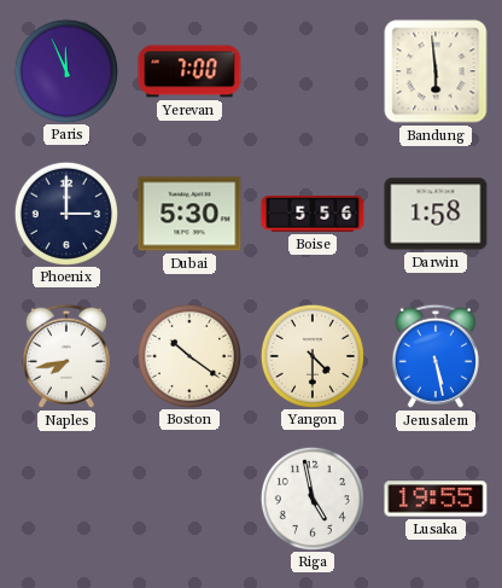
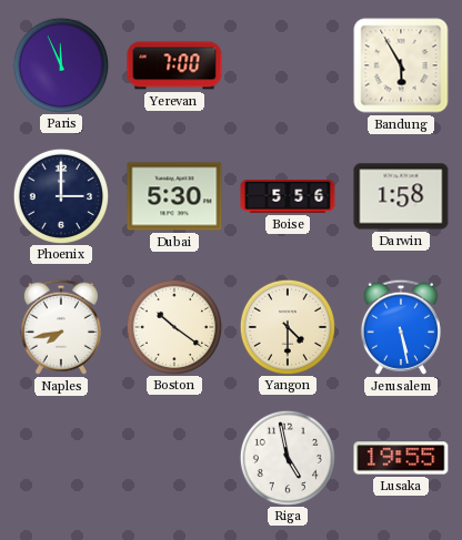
Bandung: 5:59 -> 5:55 (401, 65)
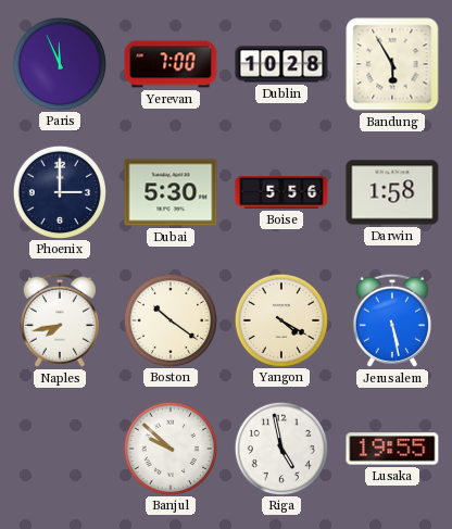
Dublin: none -> 10:28 (281, 64)
Yangon: 4:30 -> 4:20 (280, 319)
Banjul: none -> 9:52 (169, 448)
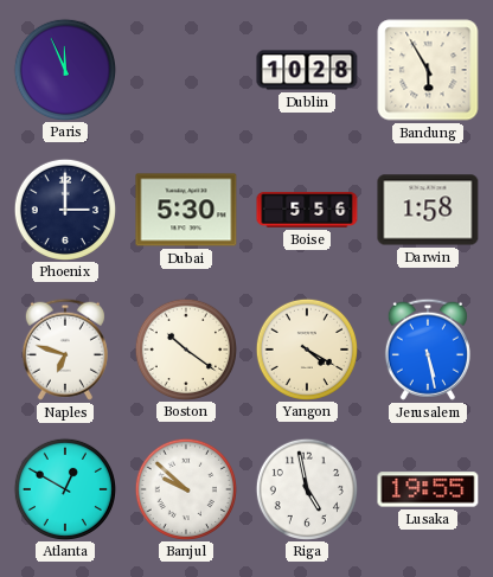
Yerevan: 7:00 -> none (171, 64)
Naples: 7:43 -> 6:48 (65, 350)
Atlanta: none -> 12:50 (64, 488)
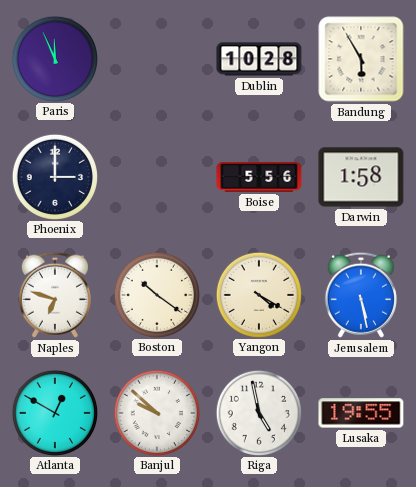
Dubai: 5:30 -> none (186, 210)
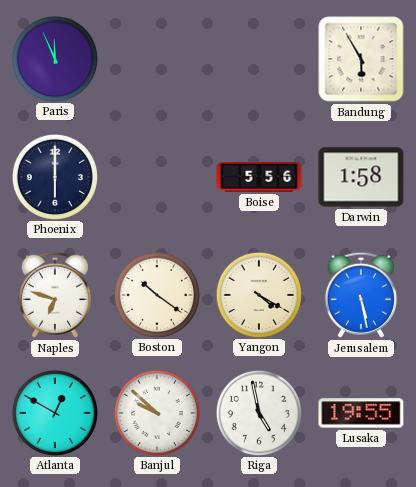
Dublin: 10:28 -> none (259, 59)
Phoenix: 3:00 -> 6:00 (54, 176)
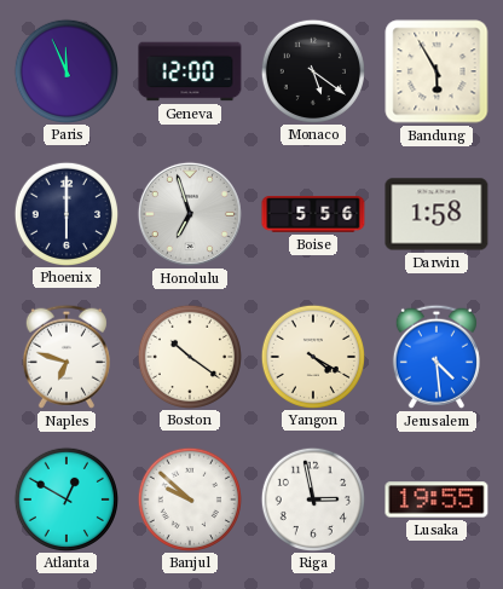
Geneva: none -> 12:00 (190, 71)
Monaco: none -> 5:21 (312, 70)
Honolulu: none -> 6:57 (190, 214)
Jerusalem: 5:28 -> 4:29 (436, 357)
Riga: 4:58 -> 2:58 (312, 498)
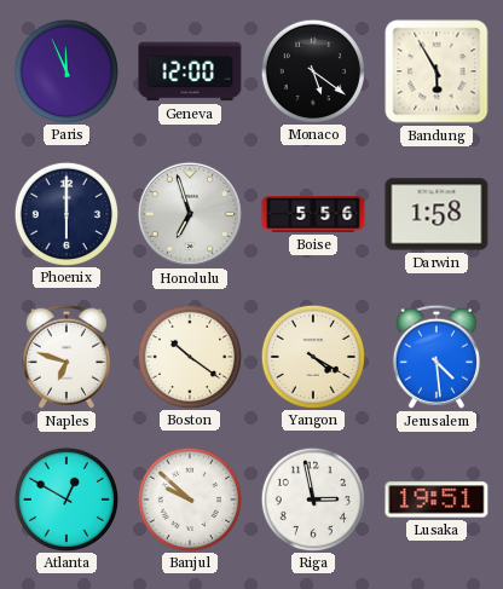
Lusaka: 19:55 -> 19:51 (436, 500)
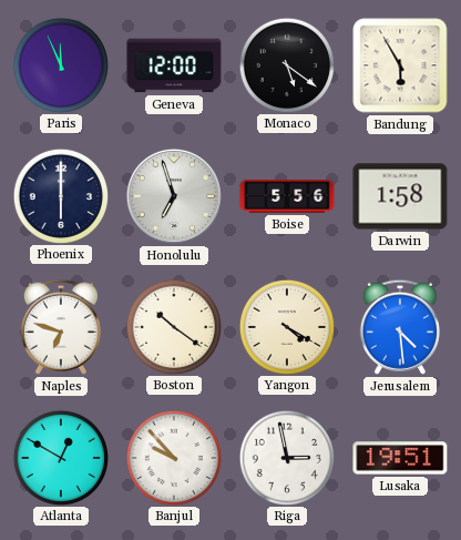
Banjul: 9:52 -> 9:53 (173, 457)
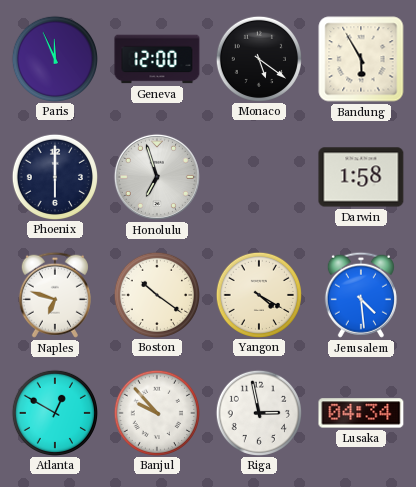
Boise: 5:56 -> none (287, 196)
Lusaka: 19:51 -> 04:34 (361, 413)
